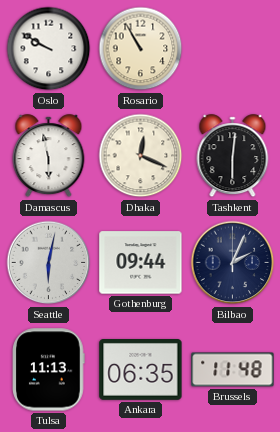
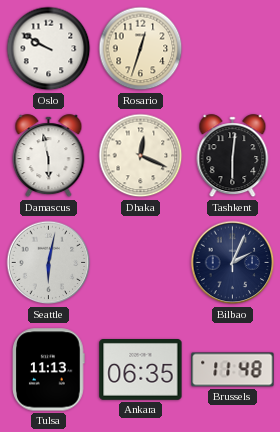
Rosario: 10:55 -> 12:33 (141, 49)
Gothenburg: 09:44 -> none (141, 263)
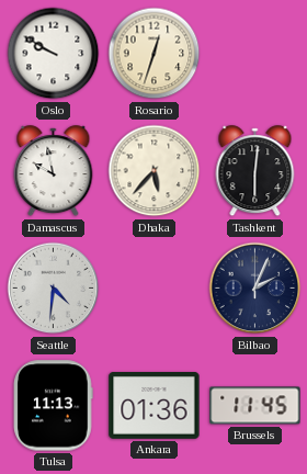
Damascus: 5:58 -> 9:58 (54, 171)
Dhaka: 12:19 -> 5:37 (155, 171)
Seattle: 6:02 -> 4:31 (54, 289)
Ankara: 06:35 -> 01:36 (155, 406)
Brussels: 11:48 -> 11:45 (255, 406)
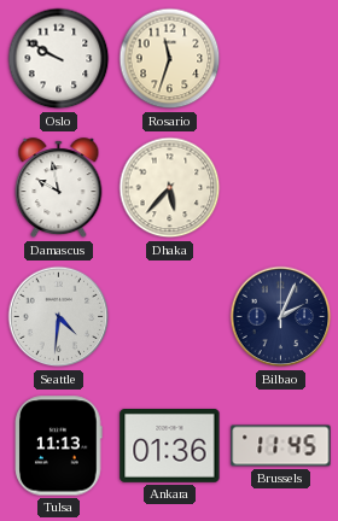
Rosario: 12:33 -> 11:33 (170, 59)
Tashkent: 6:01 -> none (255, 171)
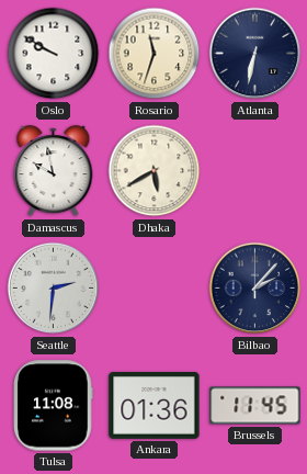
Atlanta: none -> 6:32 (255, 54)
Dhaka: 5:37 -> 5:40 (155, 171)
Seattle: 4:31 -> 2:31 (54, 289)
Bilbao: 2:04 -> 2:07 (255, 289)
Tulsa: 11:13 -> 11:08 (54, 406)
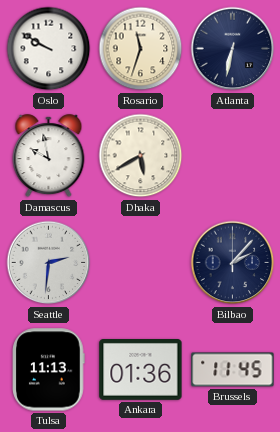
Tulsa: 11:08 -> 11:13 (49, 370)
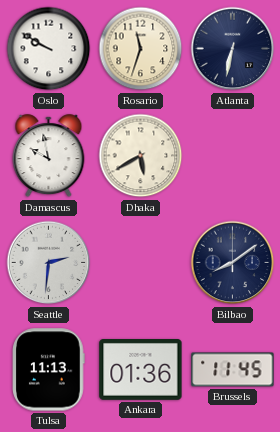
Bilbao: 2:07 -> 8:09 (233, 263)
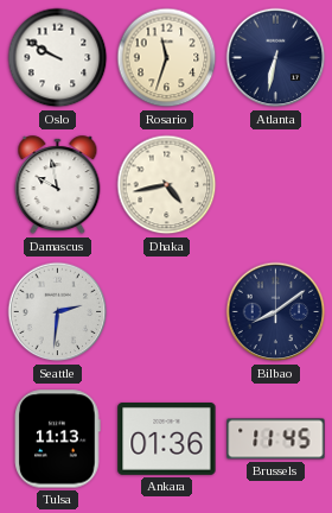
Dhaka: 5:40 -> 4:43 (167, 185)
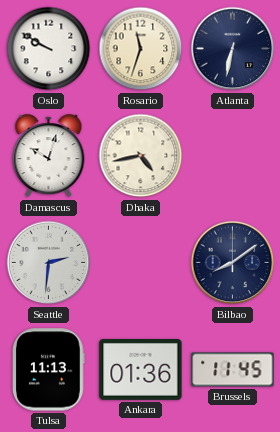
Damascus: 9:58 -> 10:03 (49, 156)
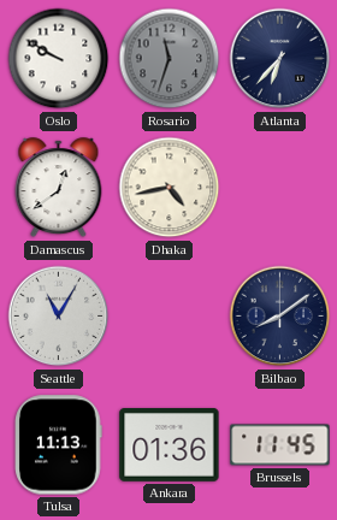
Rosario dial: cream -> grey (170, 59)
Atlanta: 6:32 -> 6:37 (280, 59)
Damascus: 10:03 -> 12:39 (59, 188)
Seattle: 2:31 -> 11:05 (59, 317)
